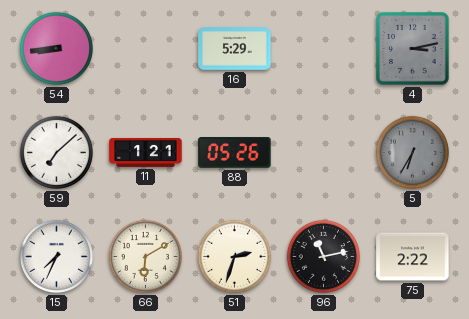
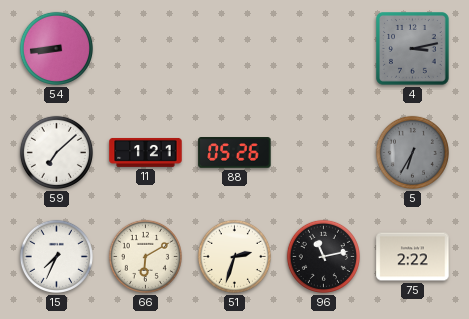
16: 5:29 -> none (235, 49)
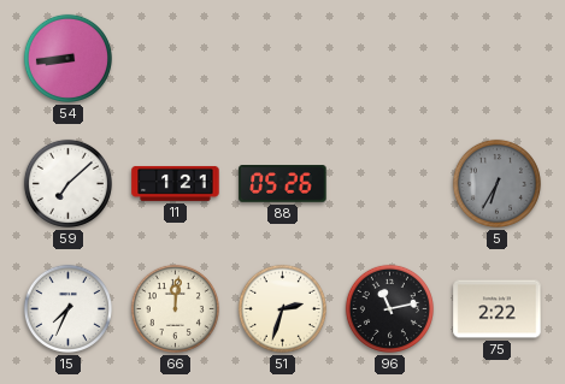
4: 3:13 -> none (413, 49)
66: 6:10 -> 12:01 (175, 308)
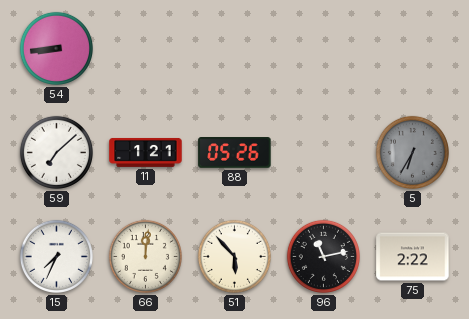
51: 2:33 -> 5:53 (234, 256)
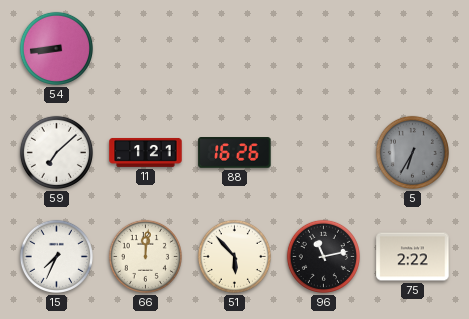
88: 05:26 -> 16:26 (235, 153)
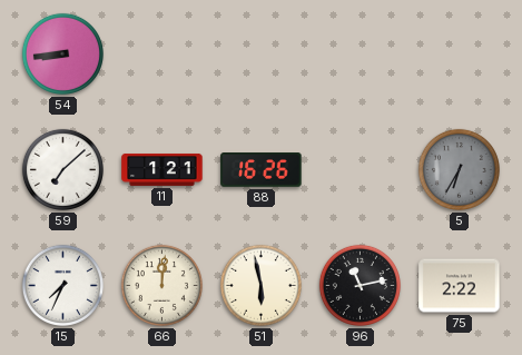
51: 5:53 -> 5:58 (260, 285)
